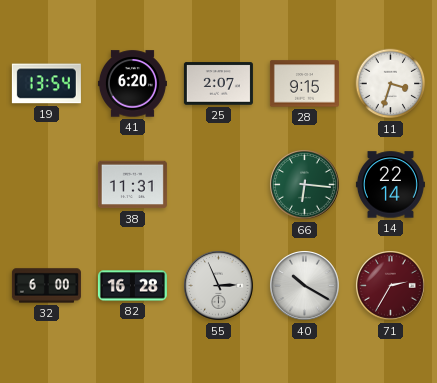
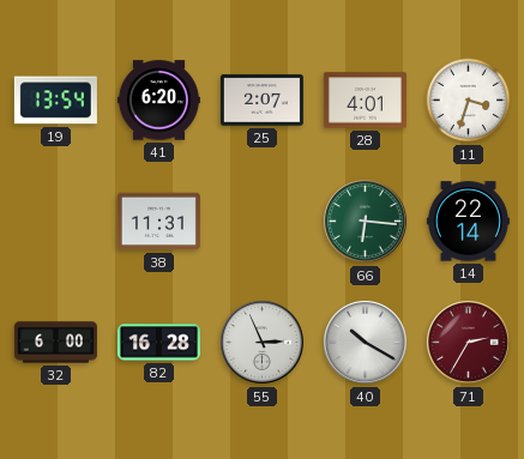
28: 9:15 -> 4:01 (365, 101)
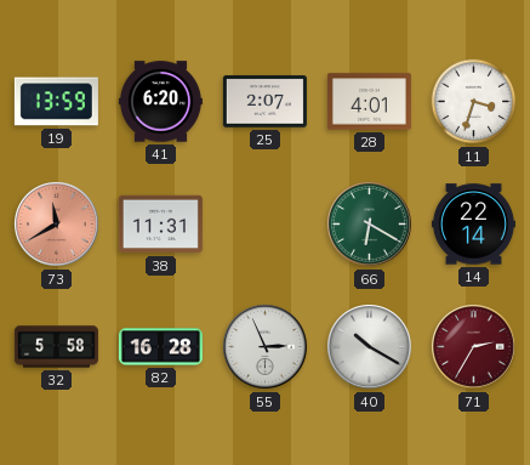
19: 13:54 -> 13:59 (56, 102)
73: none -> 11:40 (57, 225)
66: 6:16 -> 6:20 (370, 225)
32: 6:00 -> 5:58 (56, 347)
